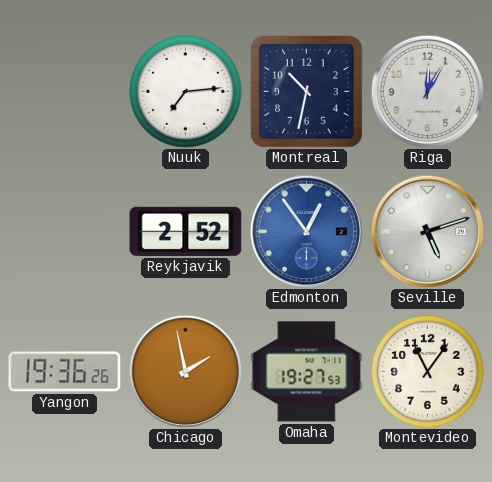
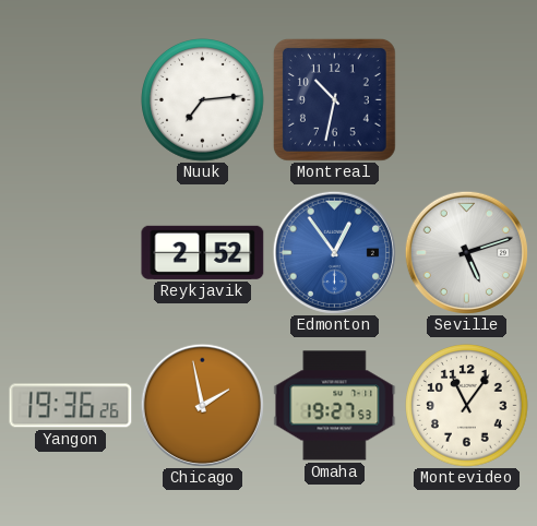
Riga: 12:05 -> none (427, 91)
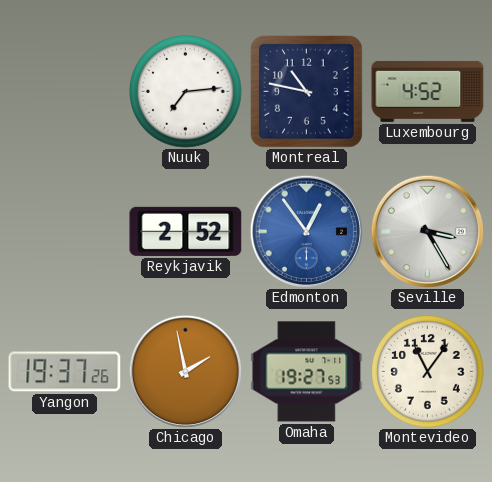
Montreal: 10:32 -> 10:47 (306, 91)
Luxembourg: none -> 4:52 (428, 91)
Seville: 5:12 -> 3:25 (427, 231)
Yangon: 19:36 -> 19:37 (65, 372)
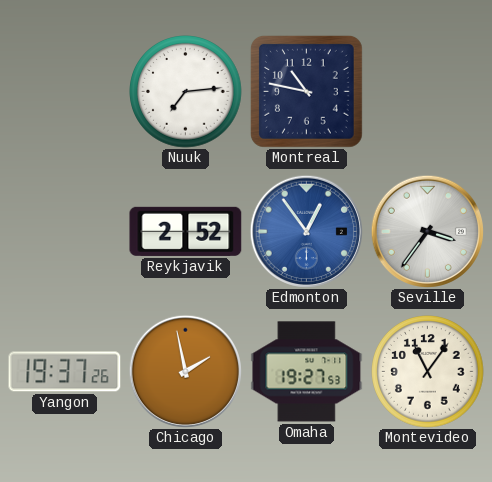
Luxembourg: 4:52 -> none (428, 91)
Seville: 3:25 -> 3:36 (427, 231)
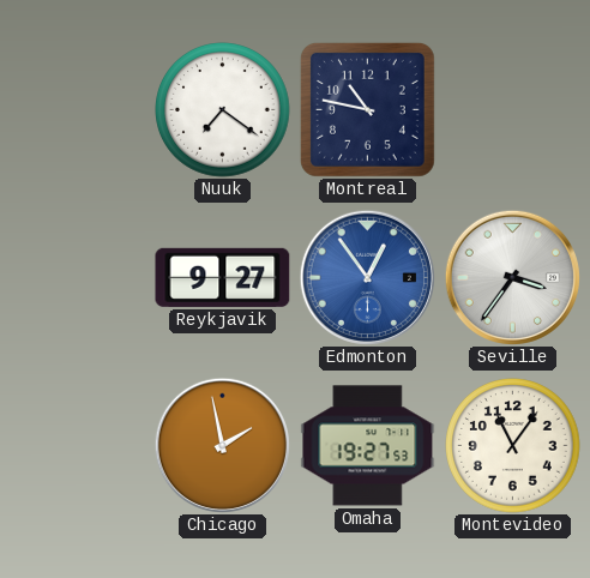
Nuuk: 7:14 -> 7:21 (223, 110)
Reykjavik: 2:52 -> 9:27 (223, 277)
Yangon: 19:37 -> none (65, 372)
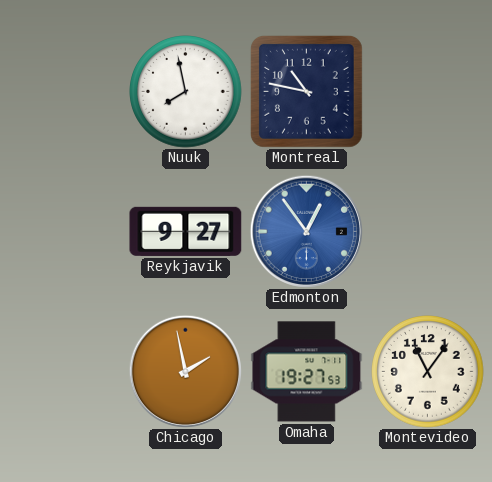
Nuuk: 7:21 -> 7:58 (186, 92)
Seville: 3:36 -> none (512, 277)
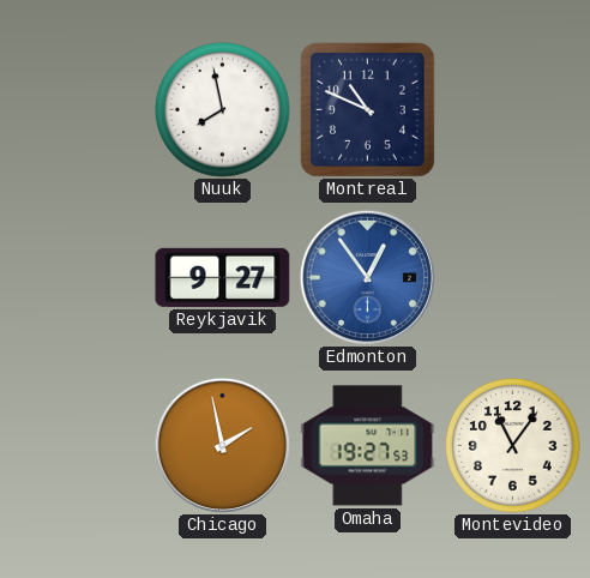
Montreal: 10:47 -> 10:49 (367, 109)
